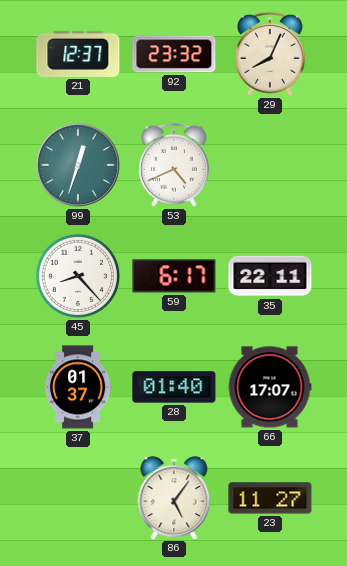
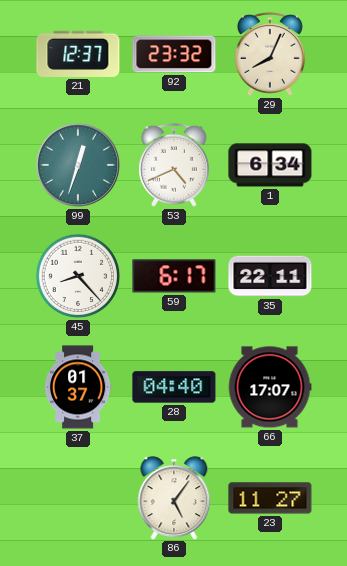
1: none -> 6:34 (270, 165)
28: 01:40 -> 04:40 (174, 387)
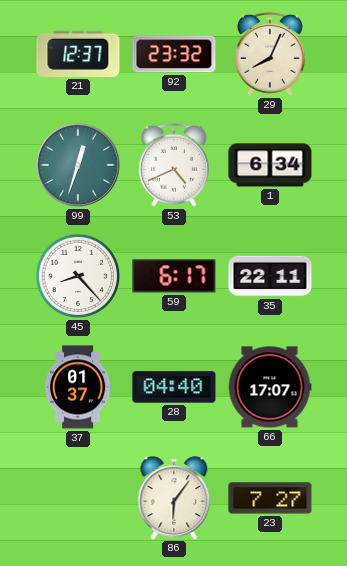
86: 5:06 -> 6:06 (174, 498)
23: 11:27 -> 7:27 (270, 498)
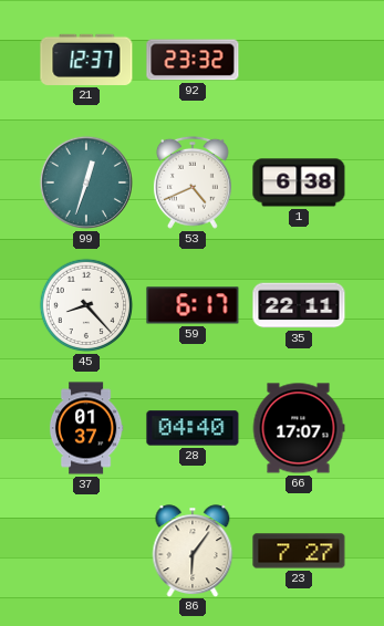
29: 8:04 -> none (270, 54)
1: 6:34 -> 6:38 (299, 182)
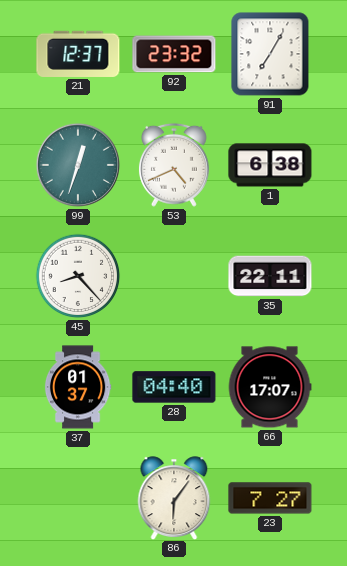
91: none -> 7:05 (270, 54)
59: 6:17 -> none (193, 305)
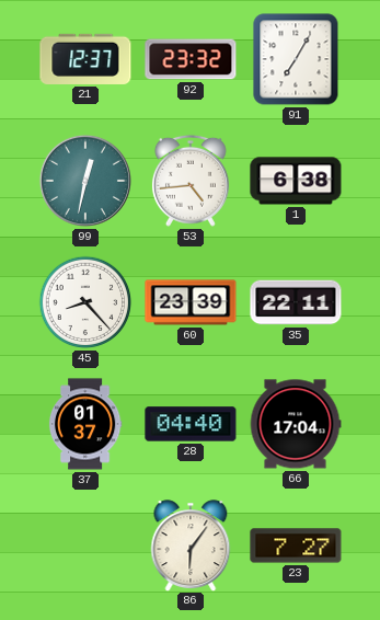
99: 12:33 -> 12:32 (85, 181)
53: 4:41 -> 4:44 (191, 181)
60: none -> 23:39 (191, 302)
66: 17:07 -> 17:04 (296, 424)
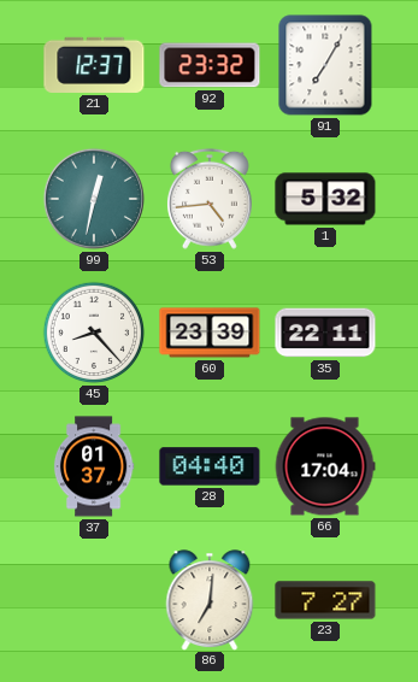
1: 6:38 -> 5:32 (325, 199)
86: 6:06 -> 7:01 (210, 600)
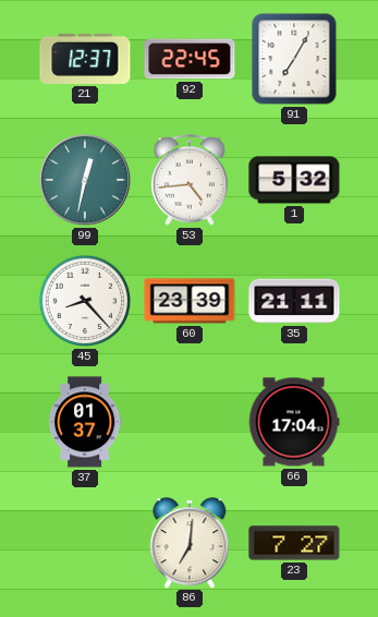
92: 23:32 -> 22:45 (190, 59)
35: 22:11 -> 21:11 (294, 301)
28: 04:40 -> none (210, 466)
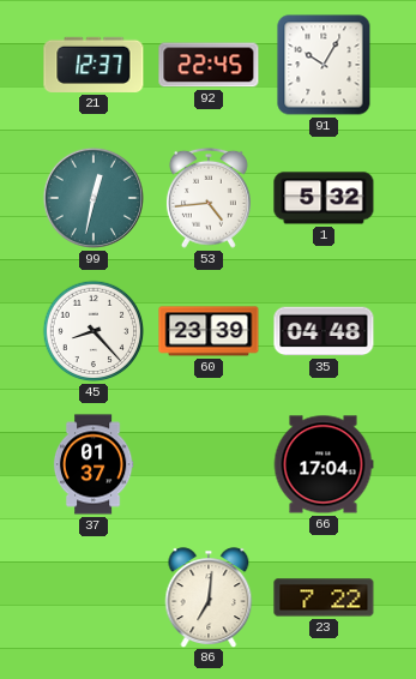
91: 7:05 -> 10:05 (324, 65)
35: 21:11 -> 04:48 (324, 331)
23: 7:27 -> 7:22 (324, 597)
